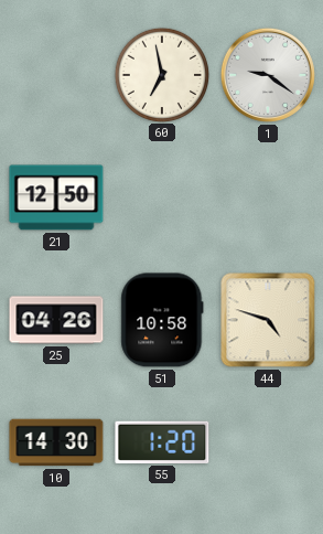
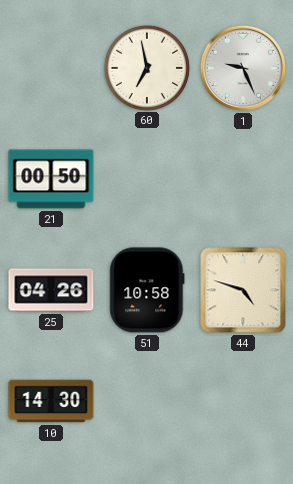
1: 9:21 -> 9:26 (243, 68)
21: 12:50 -> 00:50 (51, 179)
55: 1:20 -> none (162, 442)
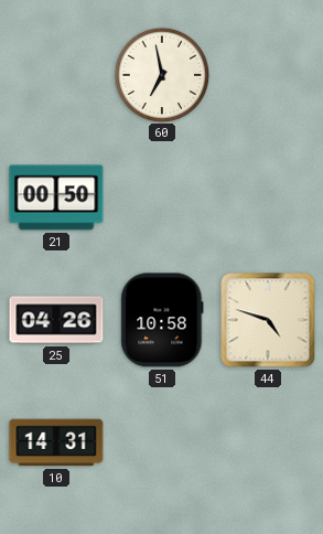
1: 9:26 -> none (243, 68)
10: 14:30 -> 14:31 (56, 442)
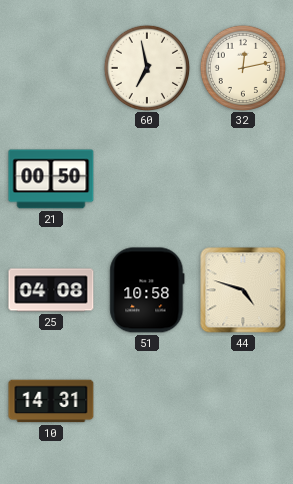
32: none -> 12:13 (242, 67)
25: 04:26 -> 04:08 (51, 290)
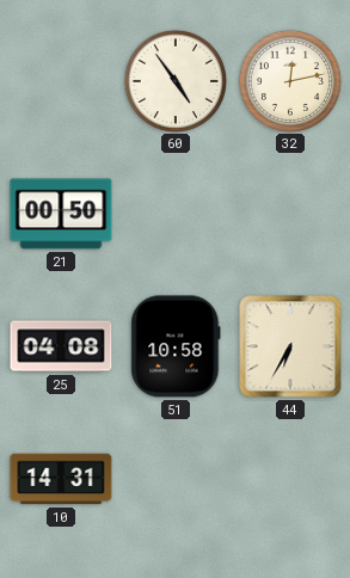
60: 6:58 -> 4:54 (174, 80)
44: 4:48 -> 6:35 (290, 346)
